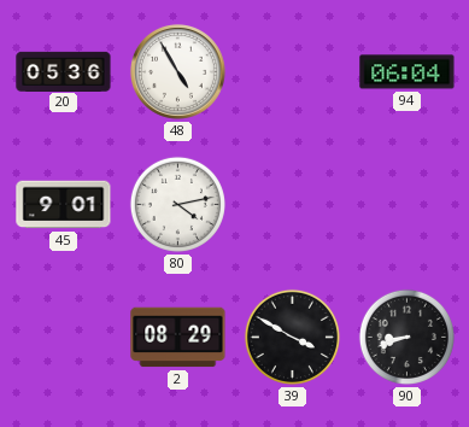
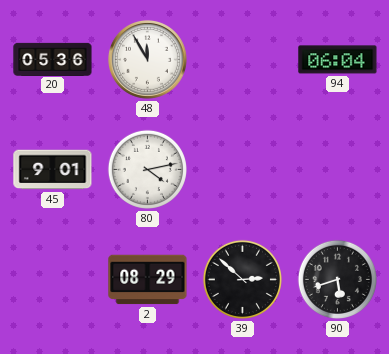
48: 4:55 -> 11:55 (148, 60)
39: 3:50 -> 2:52 (242, 279)
90: 8:42 -> 5:42 (337, 279)
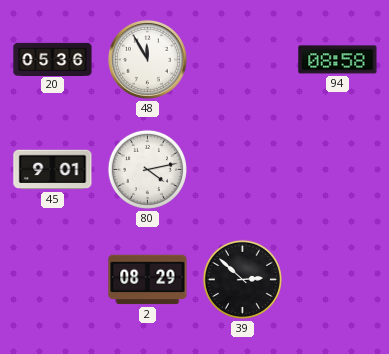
94: 06:04 -> 08:58 (338, 60)
90: 5:42 -> none (337, 279)
